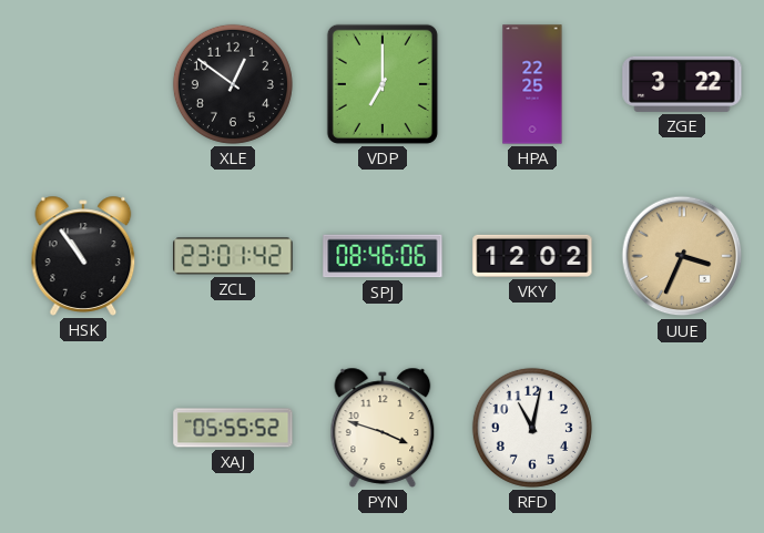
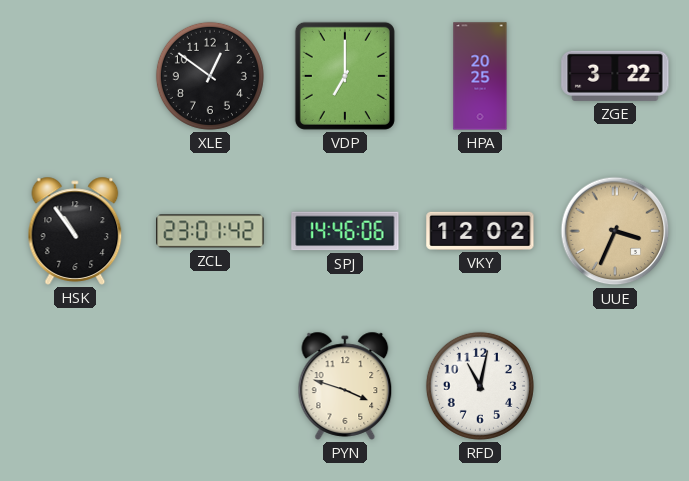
HPA: 22:25 -> 20:25 (480, 76)
SPJ: 08:46 -> 14:46 (345, 231)
XAJ: 05:55 -> none (233, 428)
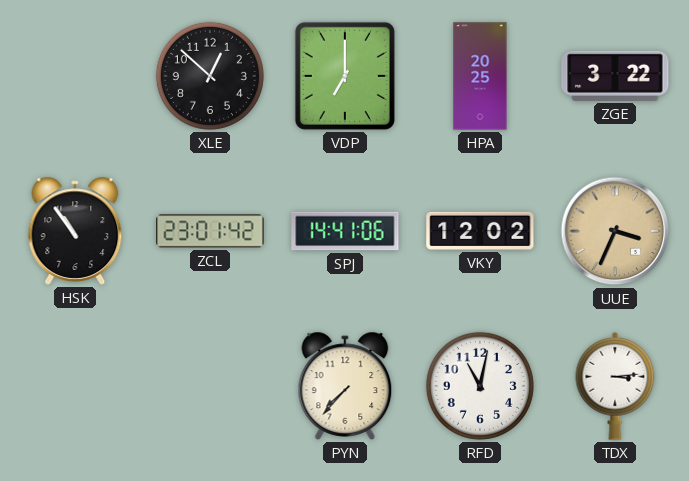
XLE: 12:51 -> 12:52 (210, 76)
SPJ: 14:46 -> 14:41 (345, 231)
PYN: 3:48 -> 7:37 (345, 386)
TDX: none -> 3:14 (615, 386)
